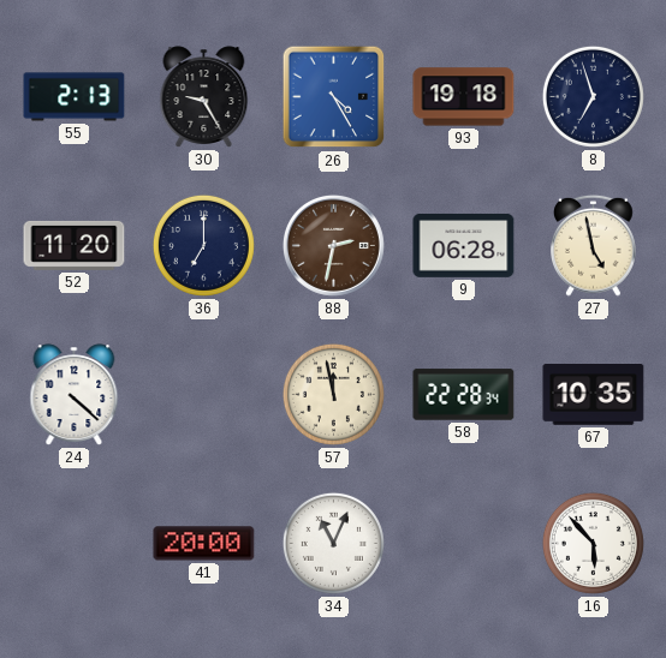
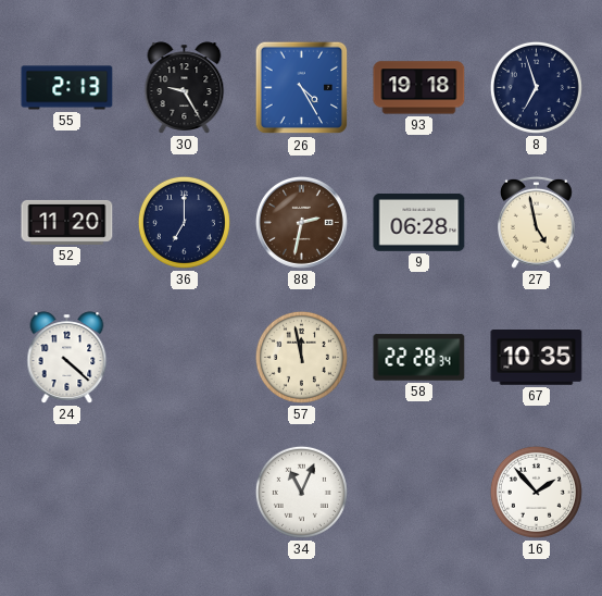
41: 20:00 -> none (204, 544)
16: 5:53 -> 1:53 (536, 492)
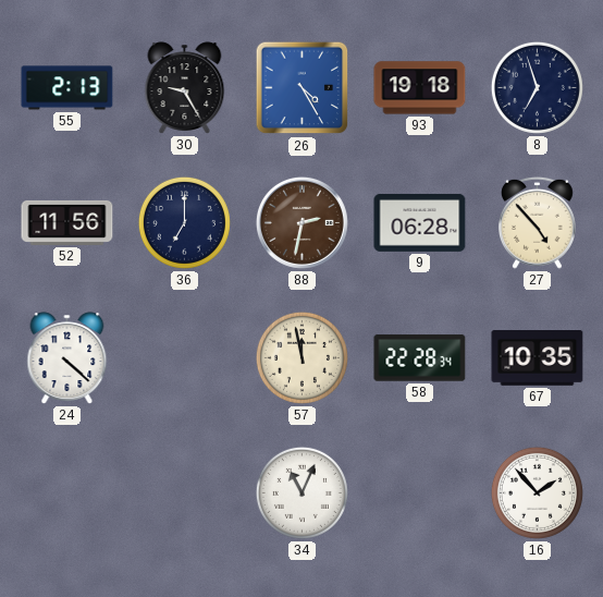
52: 11:20 -> 11:56 (67, 222)
27: 4:58 -> 4:53 (538, 222)
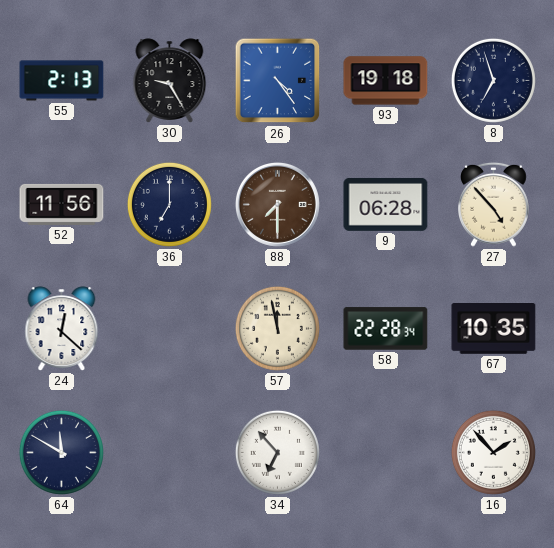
26: 4:25 -> 4:24 (278, 81)
88: 2:32 -> 7:30 (277, 204)
24: 4:22 -> 12:22 (62, 329)
64: none -> 11:50 (61, 452)
34: 11:04 -> 6:53 (277, 452)
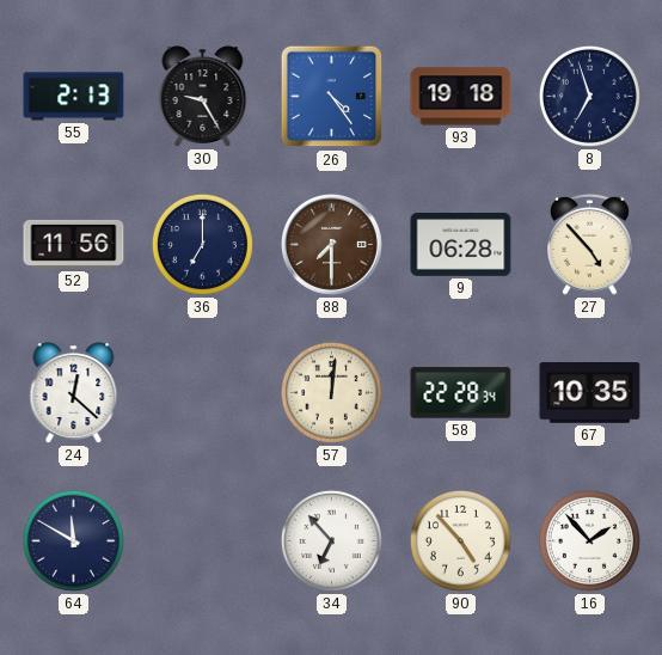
57: 11:58 -> 12:01 (331, 392)
90: none -> 4:53 (460, 540)
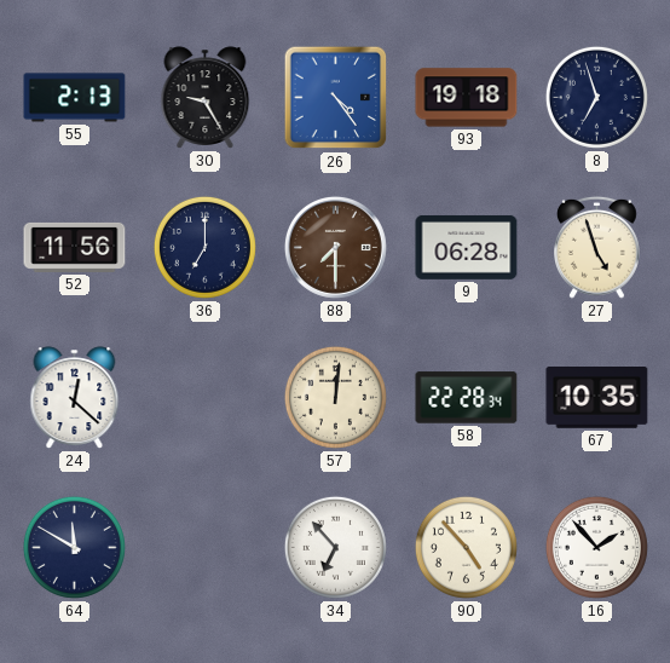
27: 4:53 -> 4:57 (597, 247)
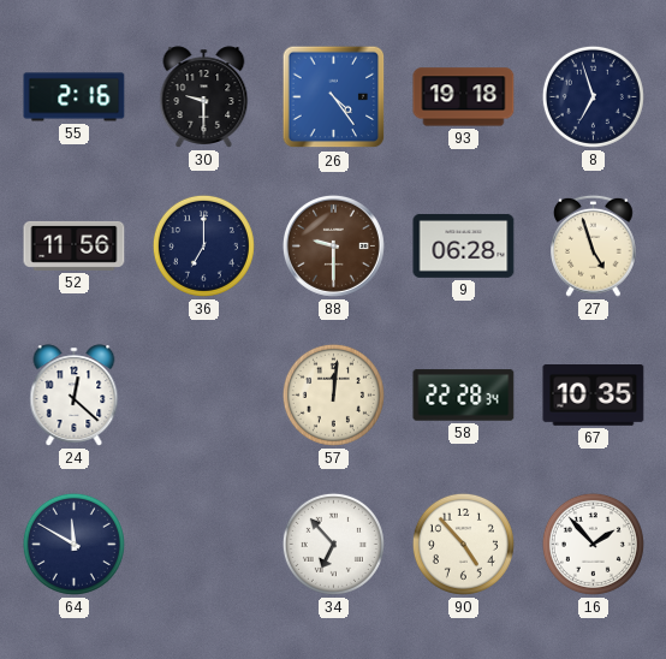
55: 2:13 -> 2:16 (75, 97)
30: 9:25 -> 9:30 (204, 97)
88: 7:30 -> 9:30 (333, 245)
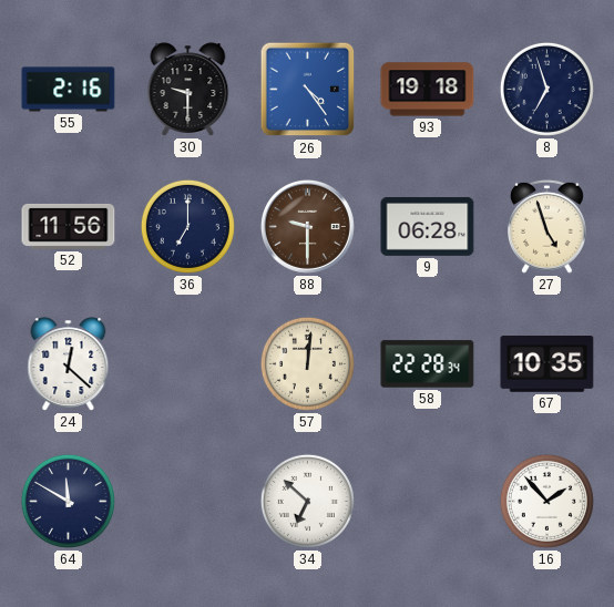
34: 6:53 -> 6:52 (307, 501)
90: 4:53 -> none (463, 544)
